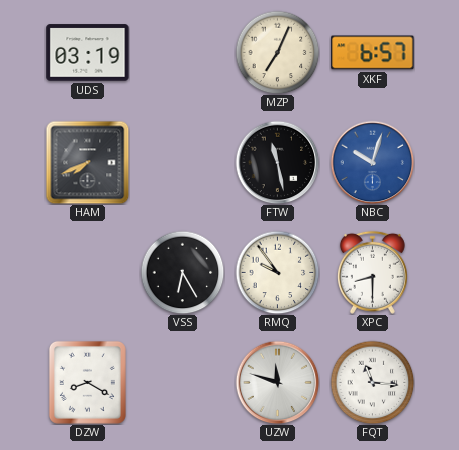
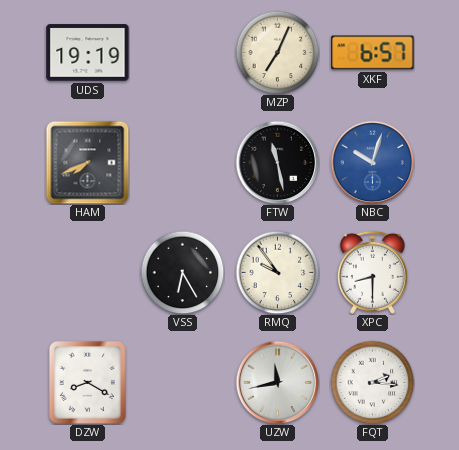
UDS: 03:19 -> 19:19 (88, 53)
UZW: 11:48 -> 11:43 (277, 382)
FQT: 11:16 -> 2:16 (372, 382)
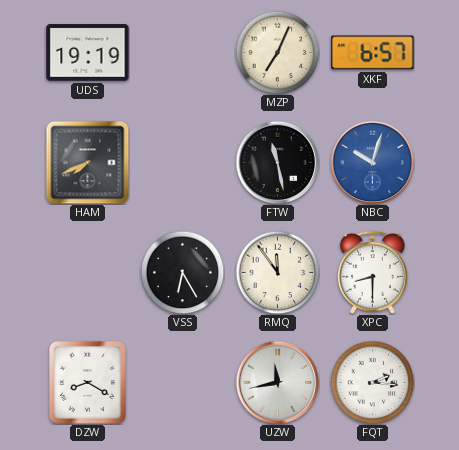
RMQ: 9:54 -> 11:54 (277, 272)
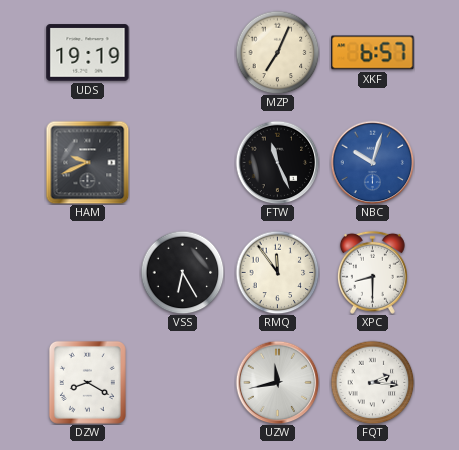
HAM: 7:41 -> 9:41 (87, 162)
FTW: 11:28 -> 11:26 (277, 162)
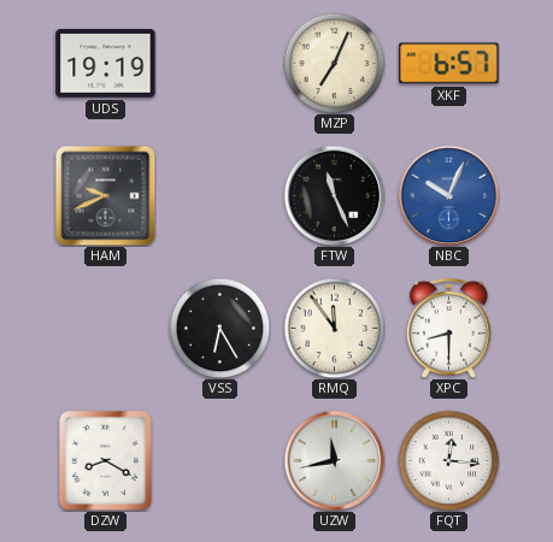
NBC: 10:03 -> 10:04 (448, 195)
FQT: 2:16 -> 12:16 (448, 460)
